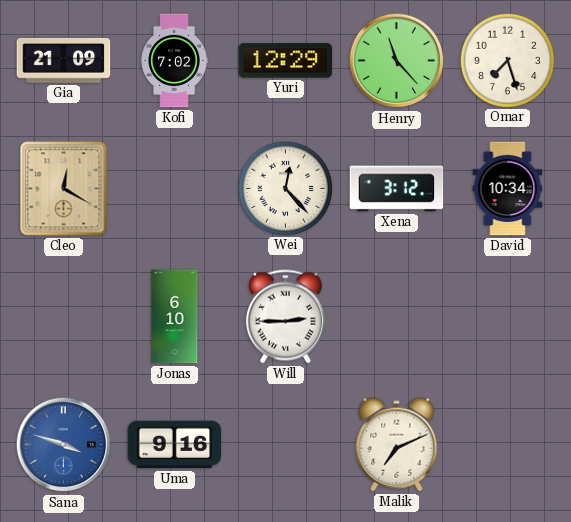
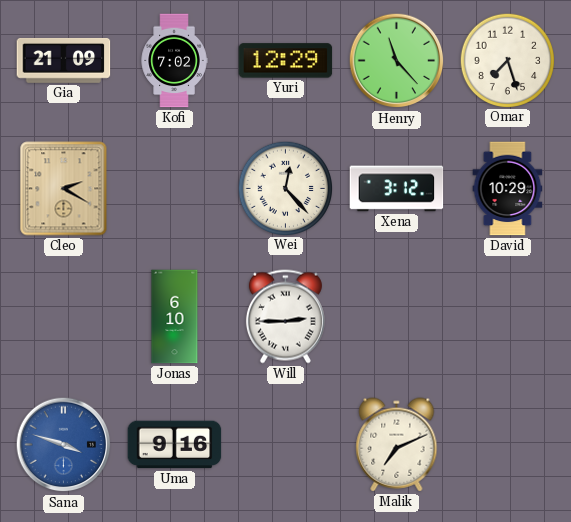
Cleo: 12:20 -> 2:20 (64, 189)
David: 10:34 -> 10:29 (508, 189)
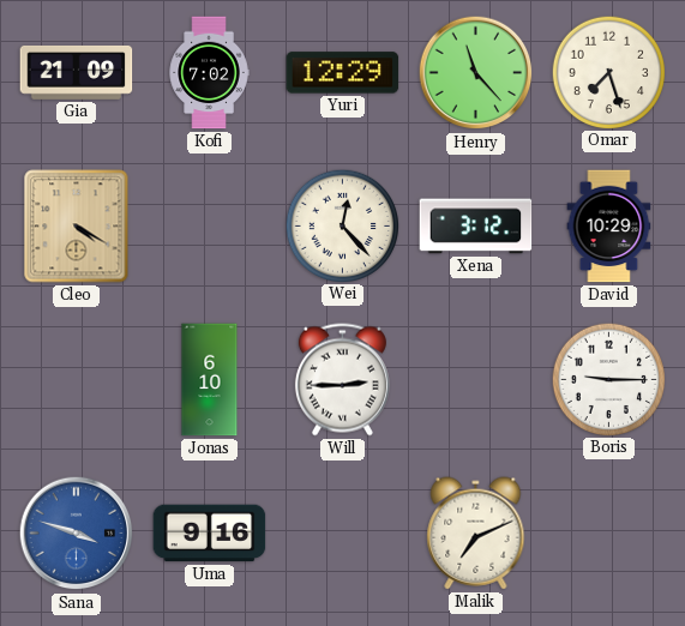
Cleo: 2:20 -> 4:20 (77, 227)
Boris: none -> 9:15 (608, 379)
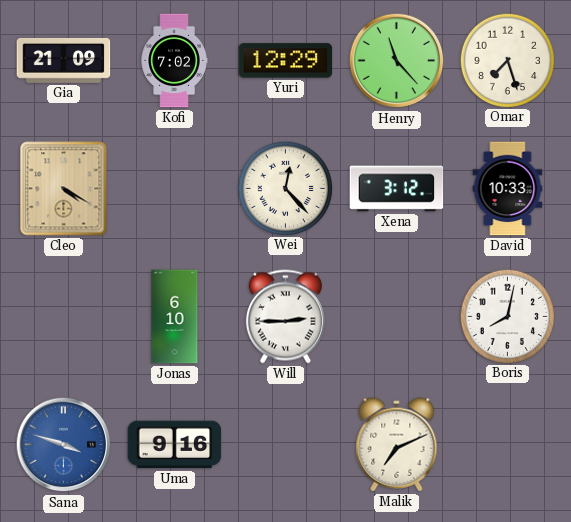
David: 10:29 -> 10:33 (508, 189)
Boris: 9:15 -> 8:02 (507, 316)
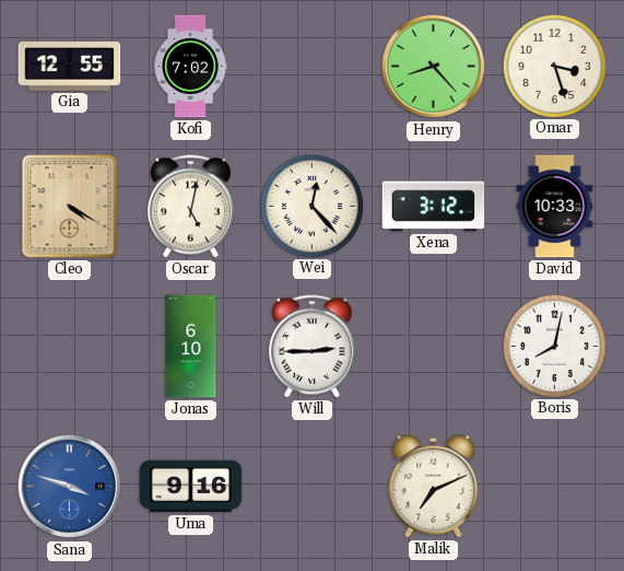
Gia: 21:09 -> 12:55 (70, 67)
Yuri: 12:29 -> none (286, 61)
Henry: 11:23 -> 8:23 (434, 67)
Omar: 7:27 -> 3:27 (554, 66)
Oscar: none -> 5:02 (190, 207)
